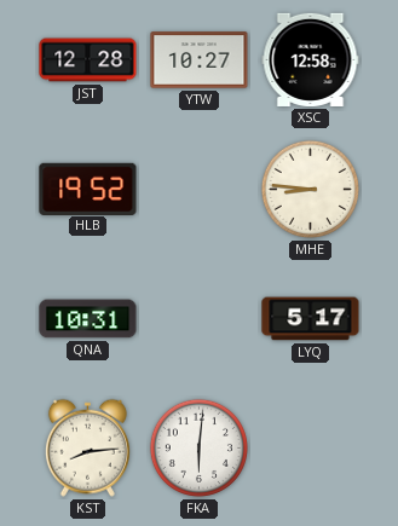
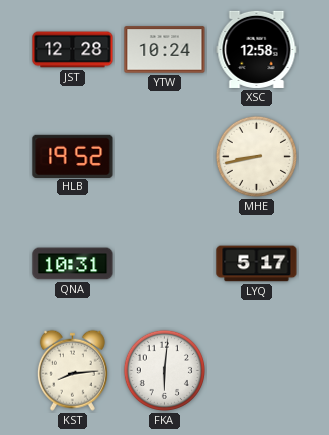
YTW: 10:27 -> 10:24 (165, 50)
MHE: 8:46 -> 8:43 (256, 156)
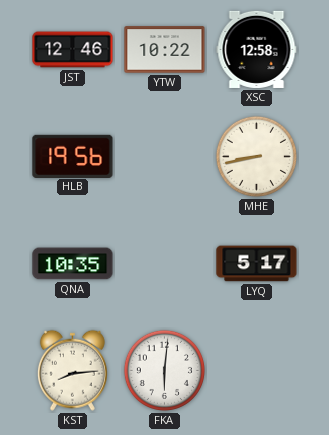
JST: 12:28 -> 12:46 (73, 50)
YTW: 10:24 -> 10:22 (165, 50)
HLB: 19:52 -> 19:56 (73, 156)
QNA: 10:31 -> 10:35 (73, 264)
